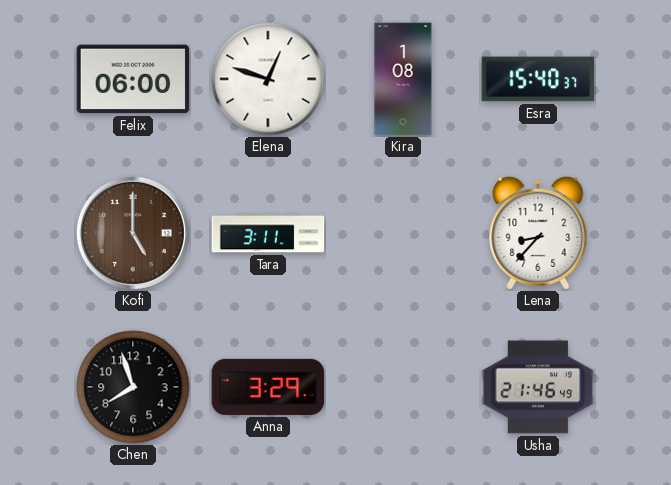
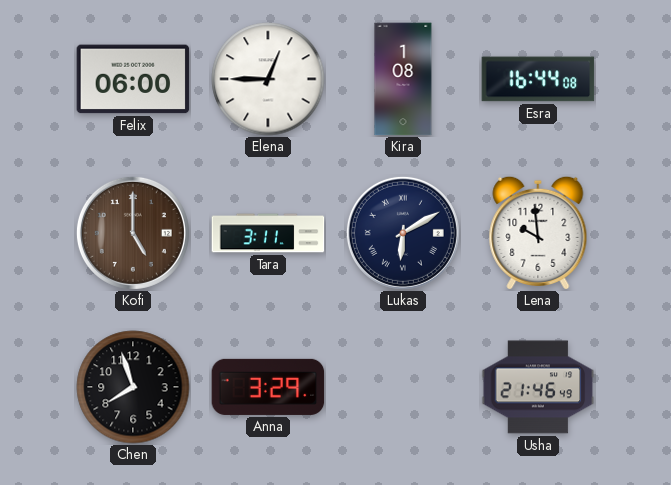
Elena: 12:48 -> 12:45 (268, 79)
Esra: 15:40 -> 16:44 (538, 79)
Lukas: none -> 6:10 (403, 233)
Lena: 8:37 -> 9:59 (538, 232)
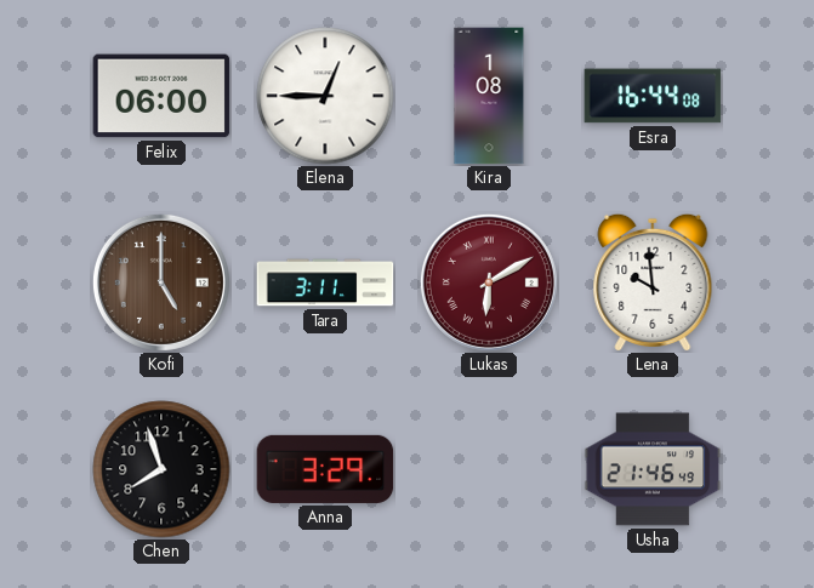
Lukas dial: navy -> burgundy (489, 282)
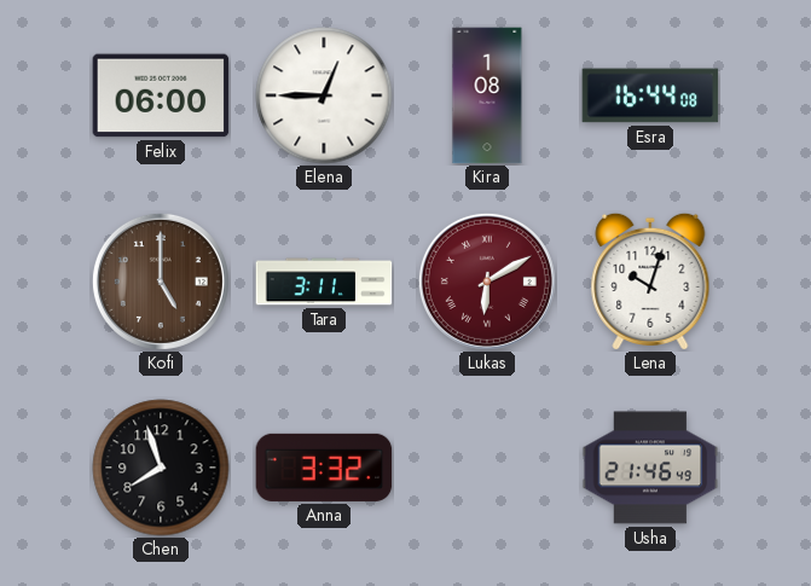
Lena: 9:59 -> 10:03 (650, 280)
Anna: 3:29 -> 3:32 (324, 468)
